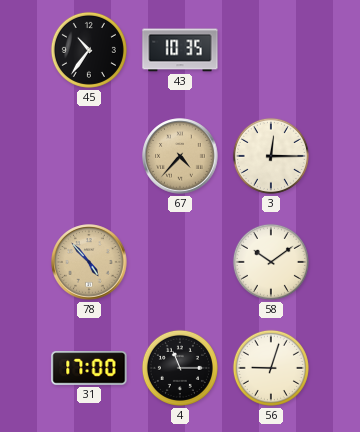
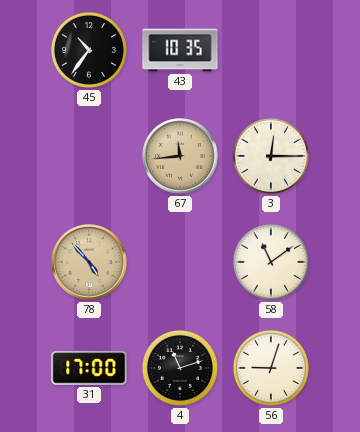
67: 4:37 -> 11:44 (180, 156)
58: 10:09 -> 11:09 (271, 262)
4: 11:15 -> 11:12 (180, 368)
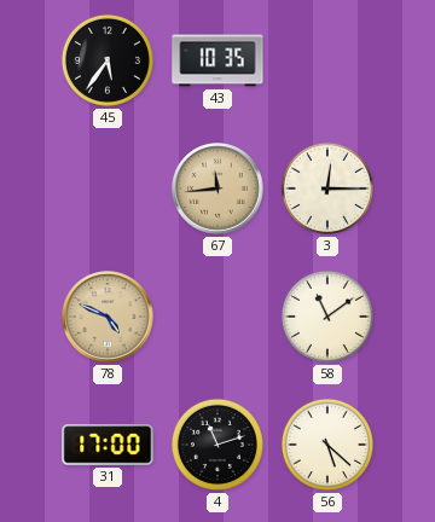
45: 10:36 -> 5:36 (108, 60)
78: 4:53 -> 4:49 (108, 317)
56: 9:03 -> 5:22 (327, 445)
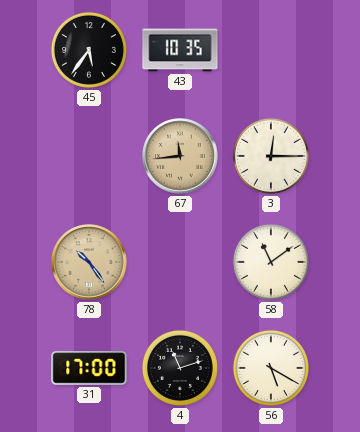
78: 4:49 -> 10:24 (89, 262)
56: 5:22 -> 5:20 (271, 368)
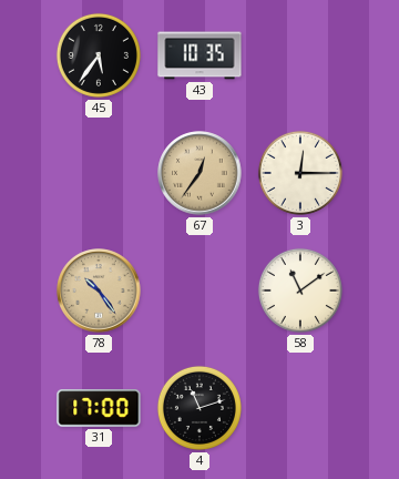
67: 11:44 -> 12:36 (199, 173)
56: 5:20 -> none (271, 368)
